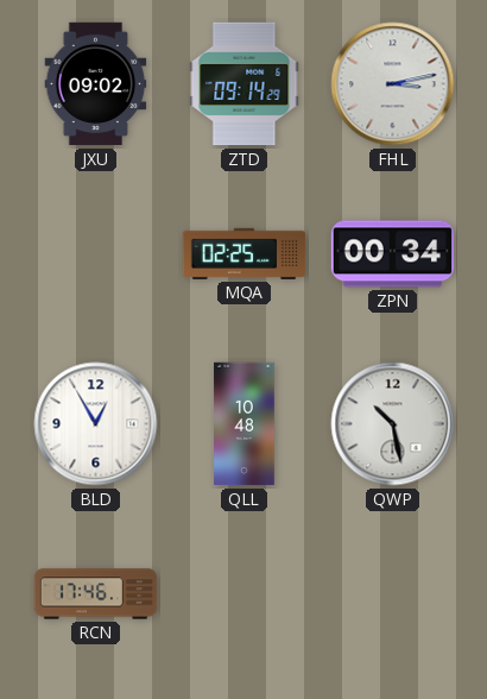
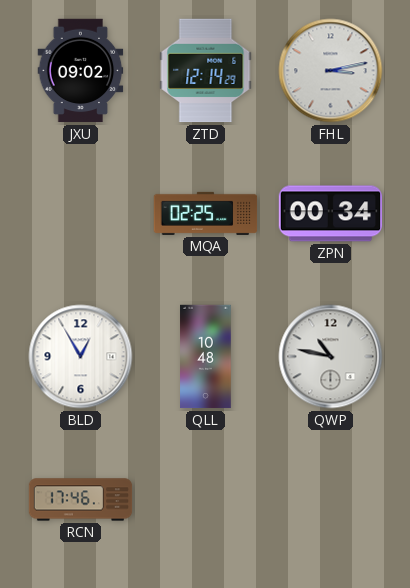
ZTD: 09:14 -> 12:14 (206, 71)
QWP: 10:28 -> 10:47 (331, 357)
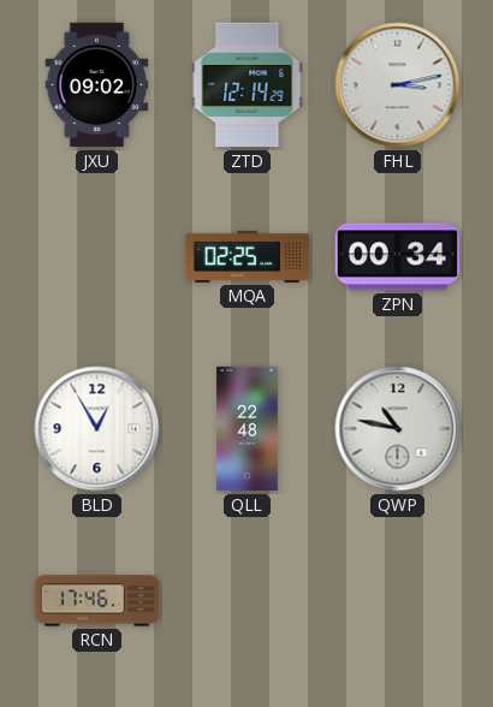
QLL: 10:48 -> 22:48 (248, 429)
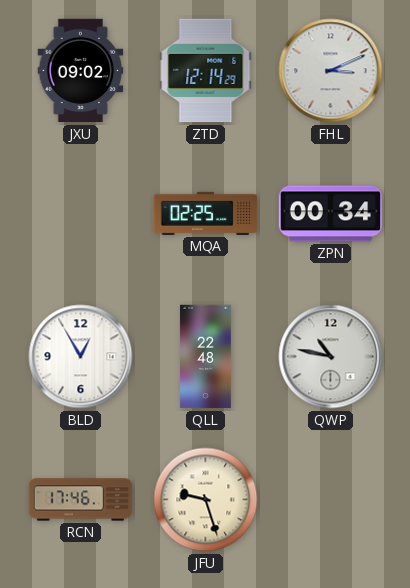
FHL: 3:13 -> 3:11 (331, 71)
JFU: none -> 9:27 (206, 500)
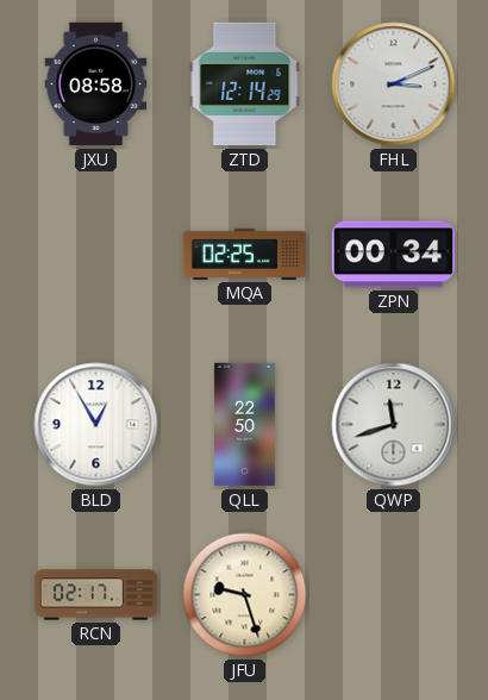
JXU: 09:02 -> 08:58 (96, 85)
QLL: 22:48 -> 22:50 (245, 425)
QWP: 10:47 -> 11:42 (394, 425)
RCN: 17:46 -> 02:17 (96, 595)
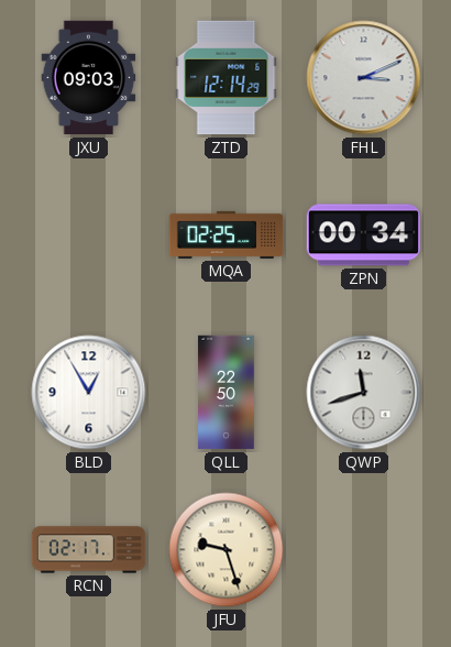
JXU: 08:58 -> 09:03 (89, 78)
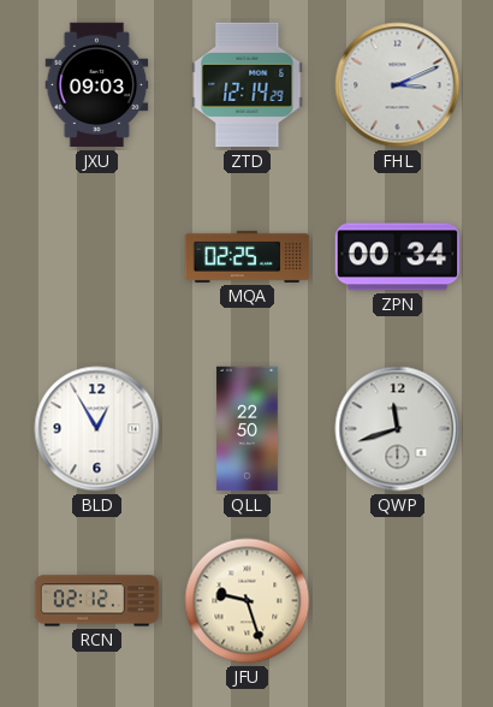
RCN: 02:17 -> 02:12 (97, 601)
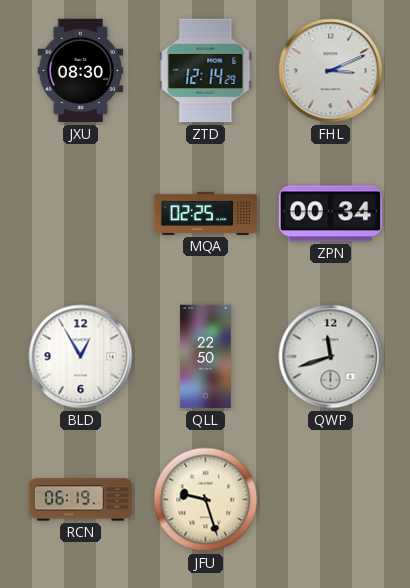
JXU: 09:03 -> 08:30 (81, 71)
RCN: 02:12 -> 06:19 (81, 500)
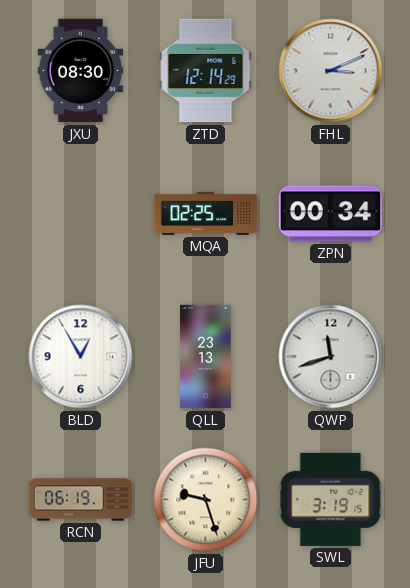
QLL: 22:50 -> 23:13 (206, 357)
SWL: none -> 3:19 (331, 499)
